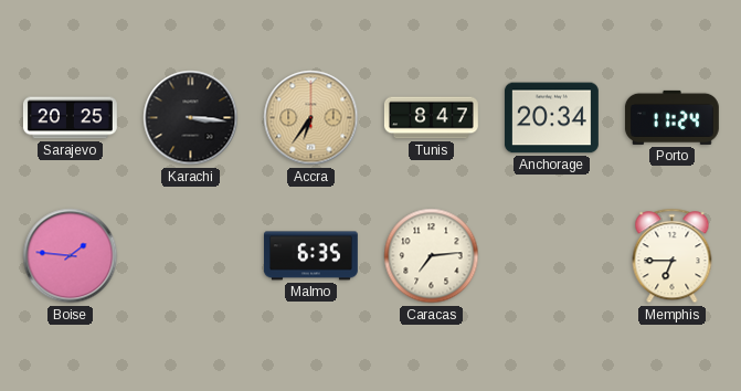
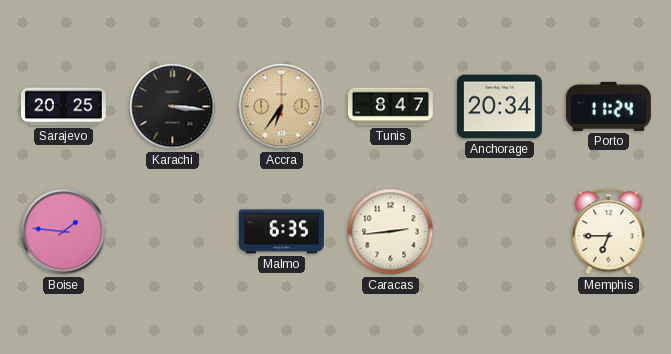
Caracas: 7:14 -> 2:44 (391, 232)
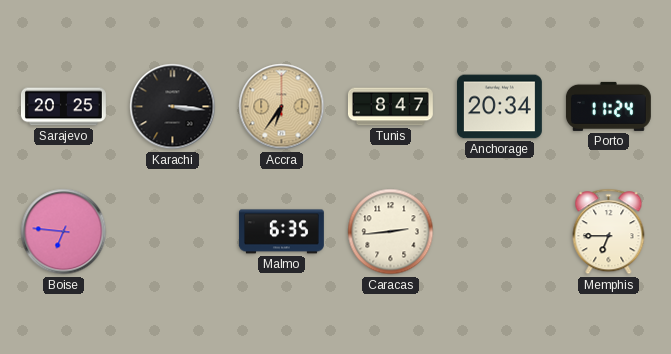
Boise: 1:46 -> 6:46 (64, 232)
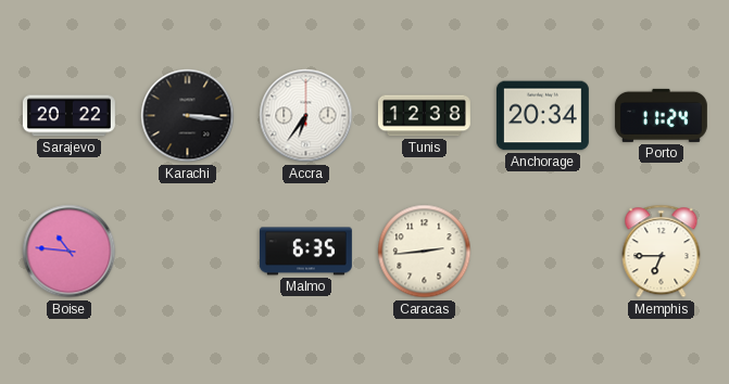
Sarajevo: 20:25 -> 20:22 (68, 116)
Accra dial: champagne -> white (306, 116)
Tunis: 8:47 -> 12:38 (424, 116)
Boise: 6:46 -> 10:46 (70, 252)
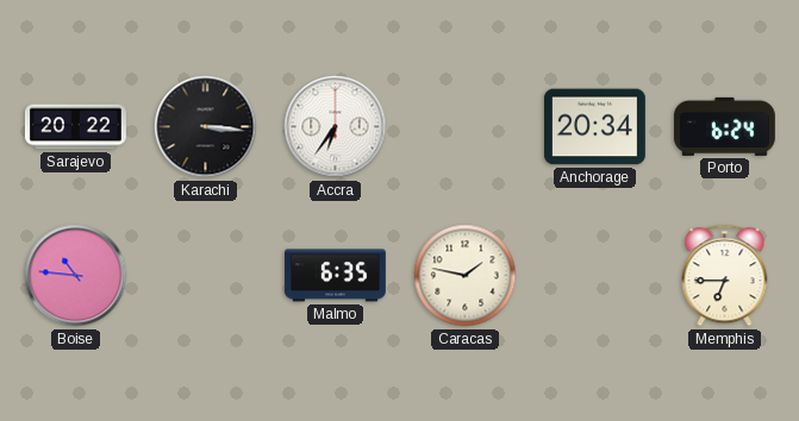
Tunis: 12:38 -> none (424, 116)
Porto: 11:24 -> 6:24 (724, 126)
Caracas: 2:44 -> 1:47 (466, 276)
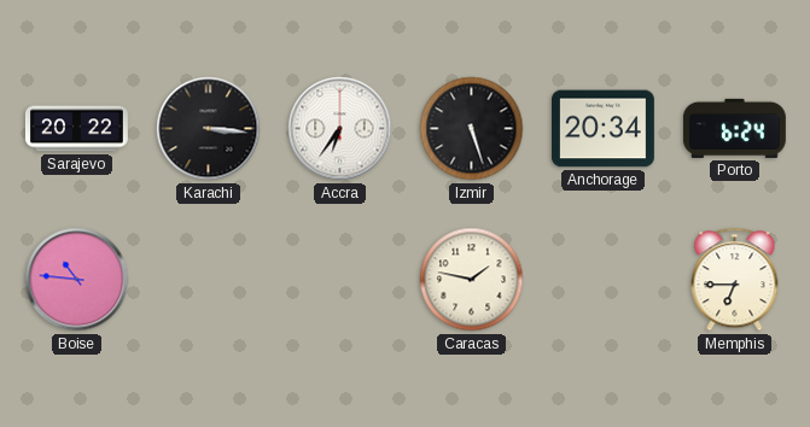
Izmir: none -> 5:27 (472, 129)
Malmo: 6:35 -> none (335, 276)
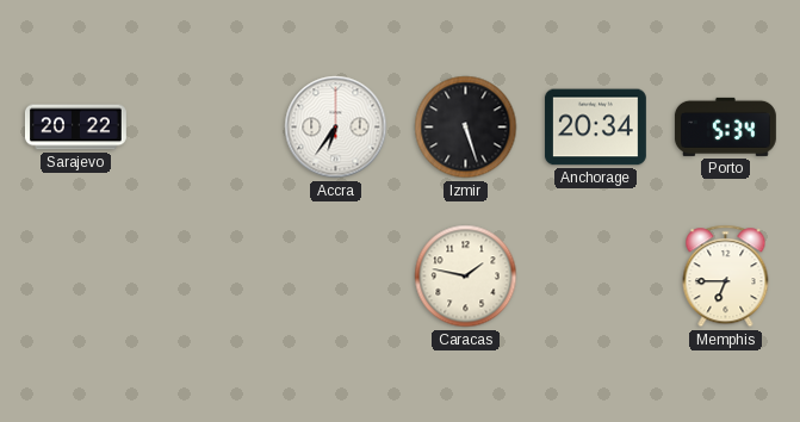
Karachi: 3:16 -> none (209, 129)
Porto: 6:24 -> 5:34 (725, 126)
Boise: 10:46 -> none (77, 280)
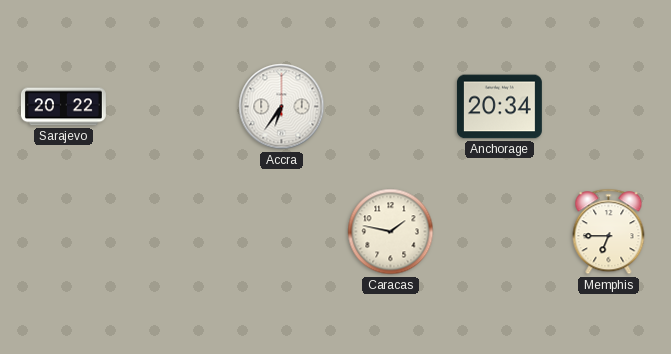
Izmir: 5:27 -> none (466, 128)
Porto: 5:34 -> none (725, 126)
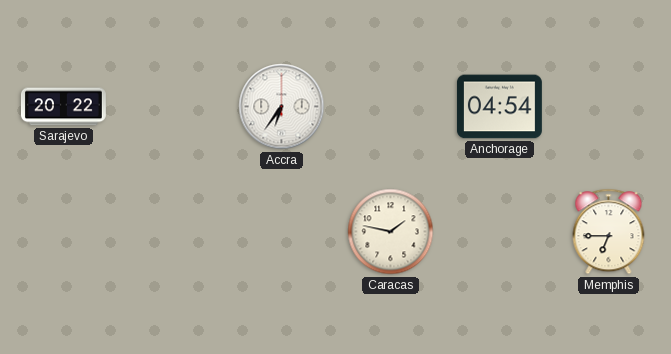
Anchorage: 20:34 -> 04:54 (499, 107)
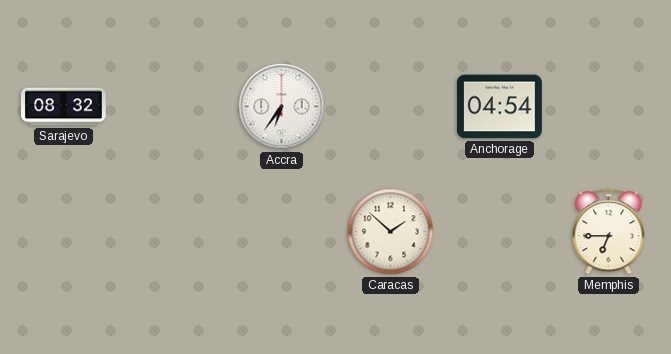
Sarajevo: 20:22 -> 08:32 (63, 107)
Caracas: 1:47 -> 1:52 (391, 232)
